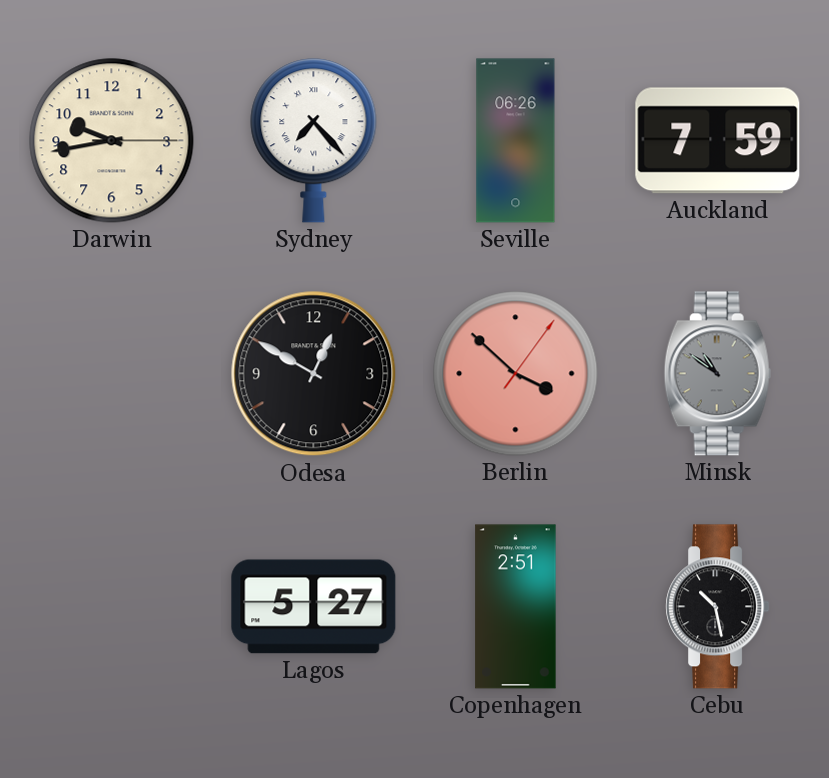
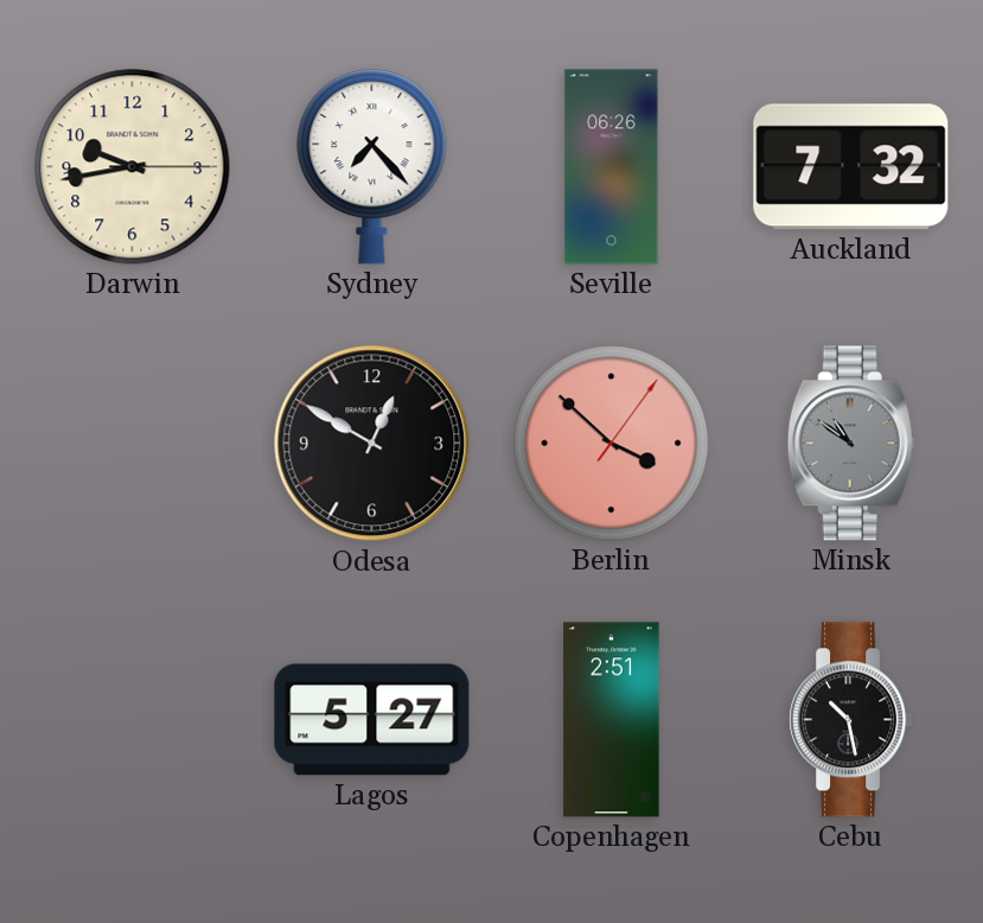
Auckland: 7:59 -> 7:32 (851, 167)
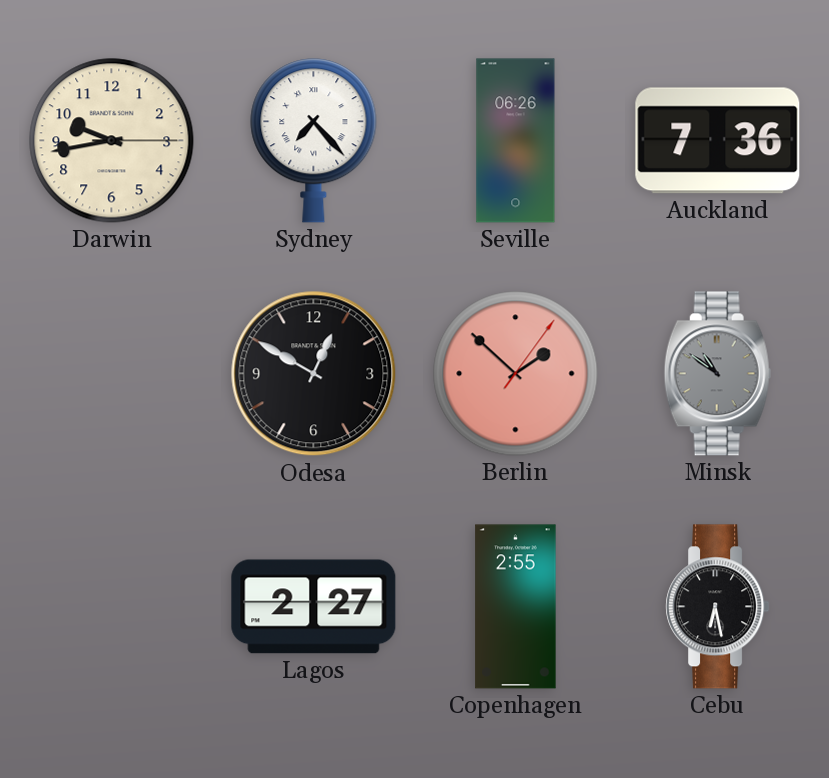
Auckland: 7:32 -> 7:36 (718, 141)
Berlin: 3:52 -> 1:52 (516, 374)
Lagos: 5:27 -> 2:27 (314, 607)
Copenhagen: 2:51 -> 2:55 (516, 607)
Cebu: 10:28 -> 6:28 (718, 607)
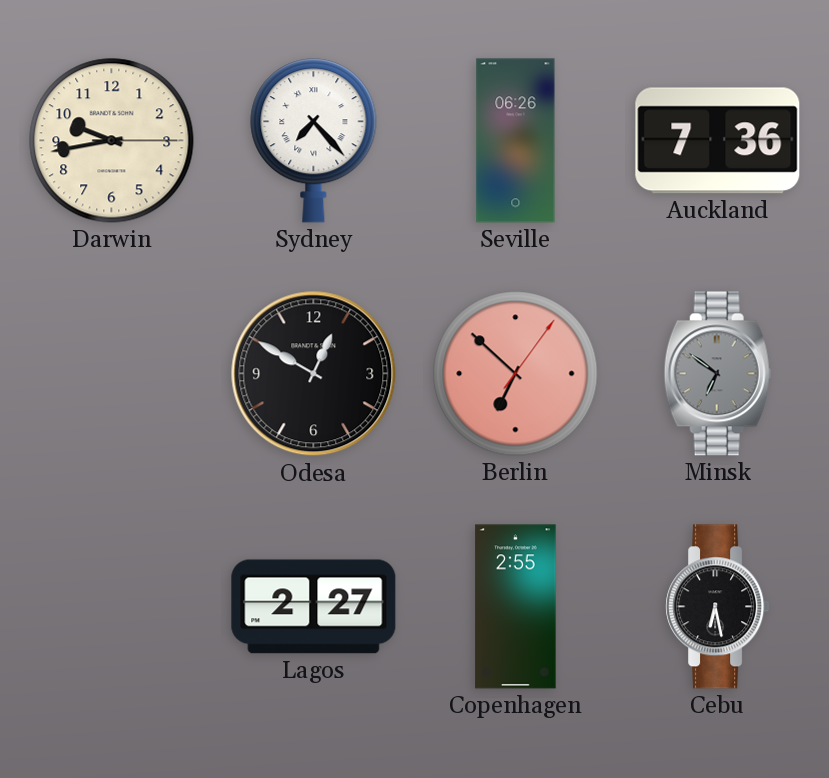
Berlin: 1:52 -> 6:52 (516, 374)
Minsk: 10:51 -> 6:51 (717, 374)
